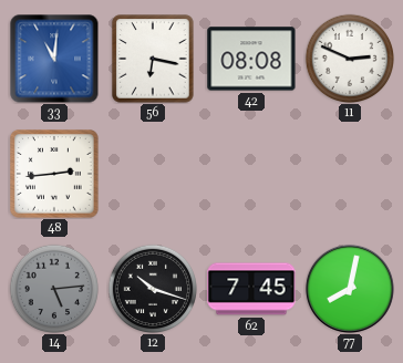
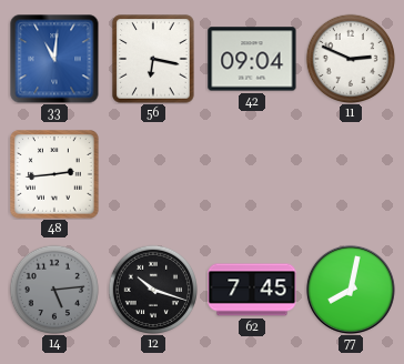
42: 08:08 -> 09:04 (252, 59)
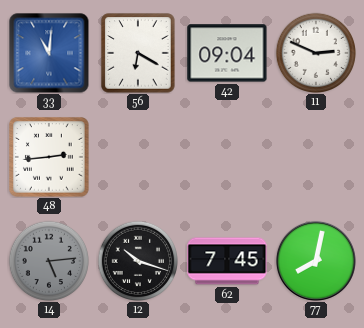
56: 6:17 -> 6:20 (138, 53)
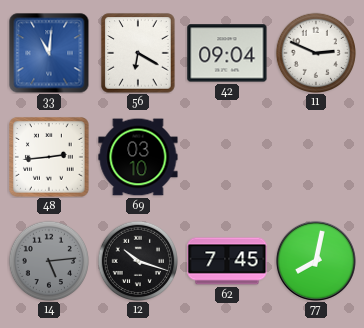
69: none -> 03:10 (138, 157)
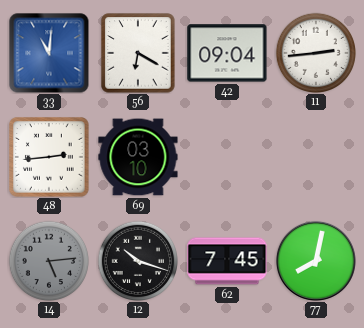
11: 2:49 -> 2:44 (315, 52)
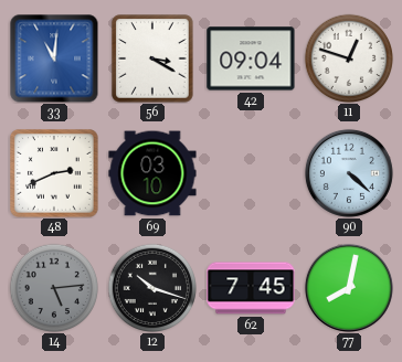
56: 6:20 -> 3:20 (152, 58)
11: 2:44 -> 12:48 (348, 57)
48: 2:44 -> 2:41 (55, 174)
90: none -> 4:22 (349, 173)
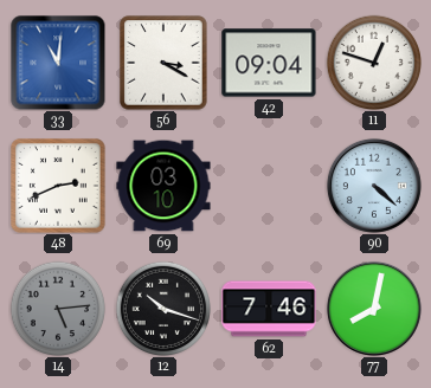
62: 7:45 -> 7:46 (269, 309)
